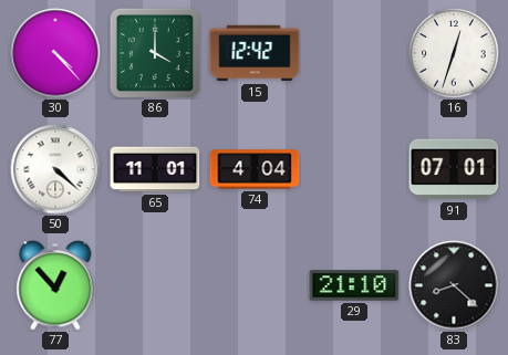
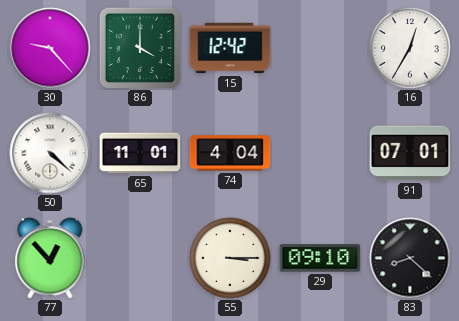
30: 4:23 -> 9:23 (50, 48)
16: 12:33 -> 12:35 (410, 48)
55: none -> 3:15 (230, 258)
29: 21:10 -> 09:10 (320, 258)
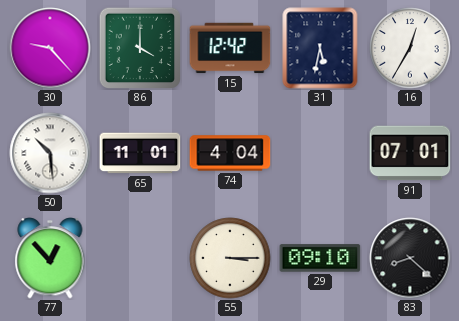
31: none -> 5:32 (320, 48)
50: 4:22 -> 10:29 (50, 153)
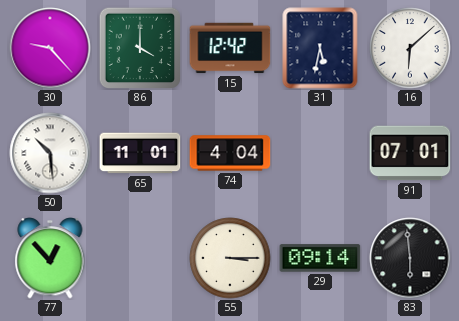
16: 12:35 -> 6:08 (410, 48)
29: 09:10 -> 09:14 (320, 258)
83: 8:22 -> 5:59 (410, 258)
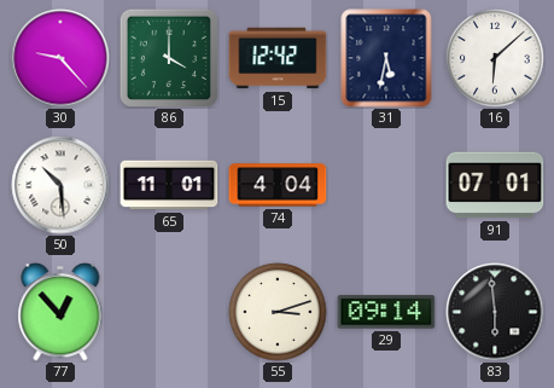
55: 3:15 -> 3:12 (278, 312)
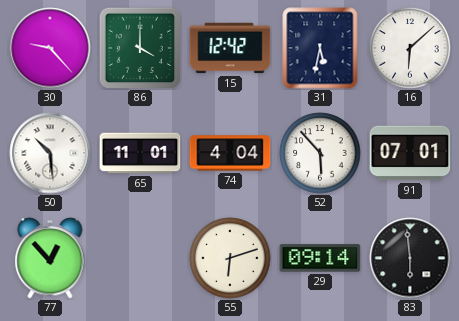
52: none -> 5:53 (320, 153)
55: 3:12 -> 6:12 (230, 258)
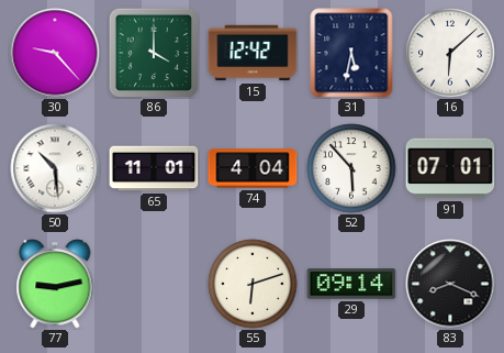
77: 12:53 -> 9:13 (55, 284)
83: 5:59 -> 8:19 (450, 284)
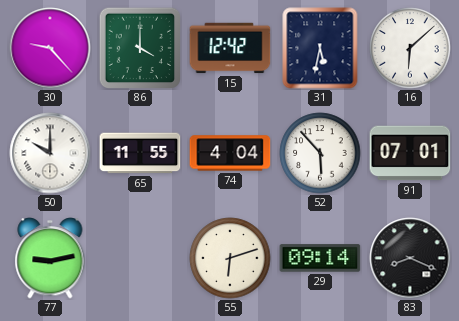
50: 10:29 -> 10:00 (50, 153)
65: 11:01 -> 11:55 (140, 153)
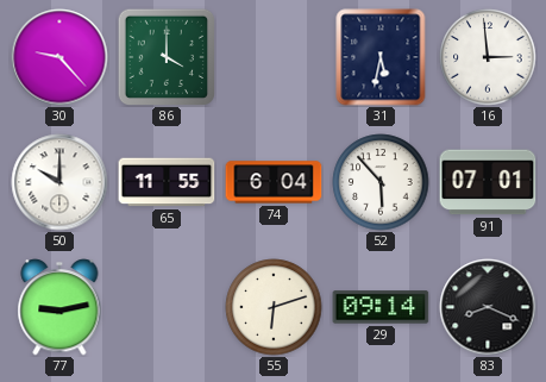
15: 12:42 -> none (230, 48)
16: 6:08 -> 2:59 (488, 57)
74: 4:04 -> 6:04 (274, 182)
